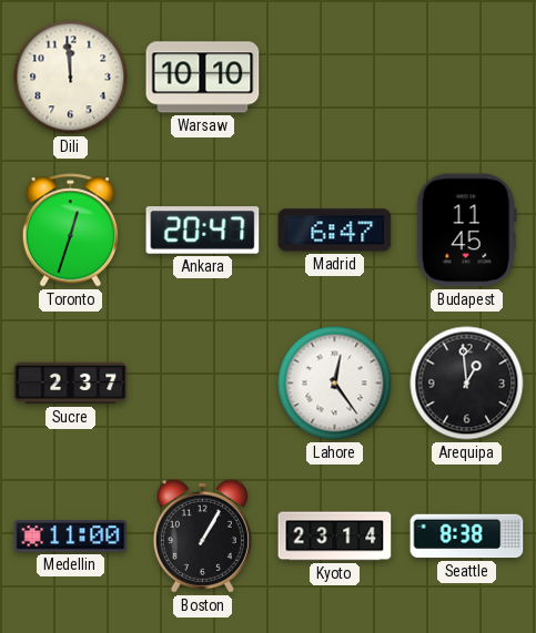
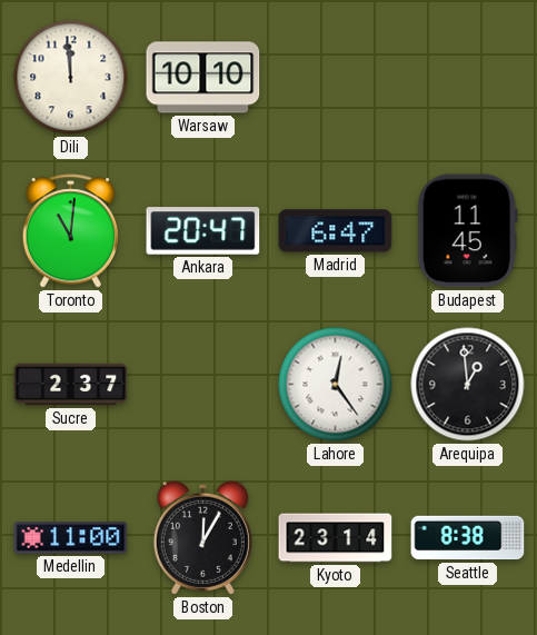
Toronto: 12:33 -> 11:01 (71, 231)
Boston: 1:05 -> 12:05 (202, 537)
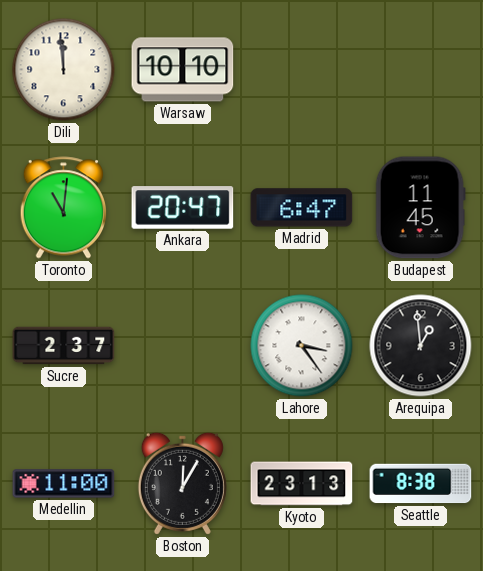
Lahore: 12:24 -> 3:24 (302, 346)
Kyoto: 23:14 -> 23:13 (302, 484)
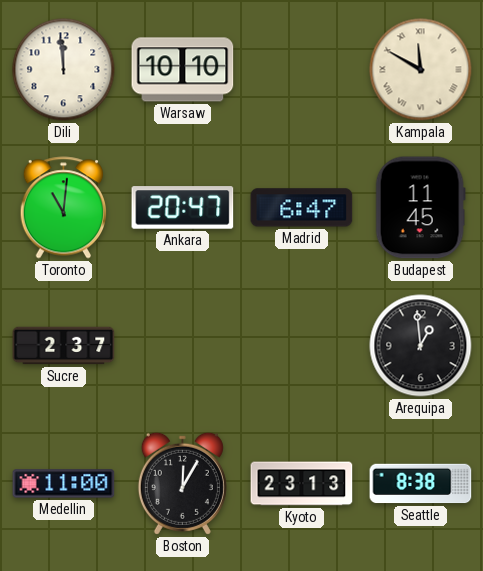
Kampala: none -> 11:50 (421, 70)
Lahore: 3:24 -> none (302, 346)
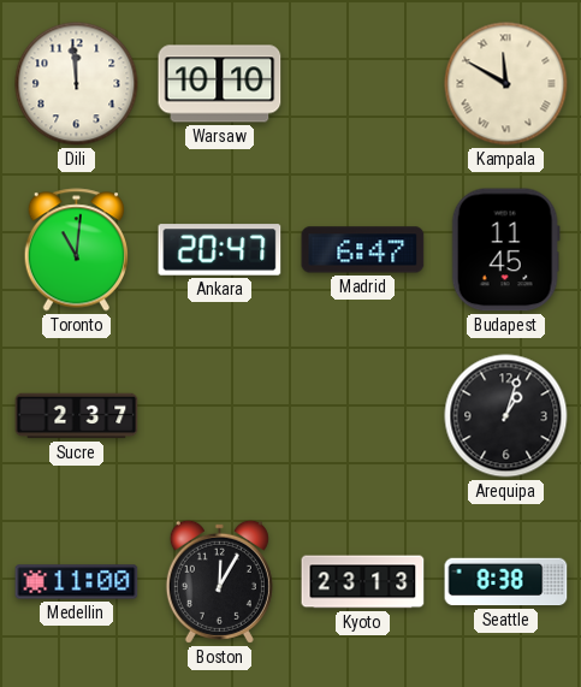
Arequipa: 12:59 -> 1:03 (506, 416)
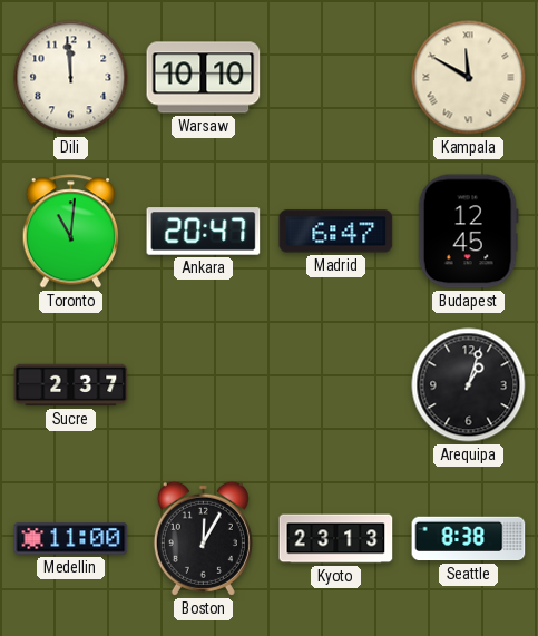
Budapest: 11:45 -> 12:45 (468, 232)
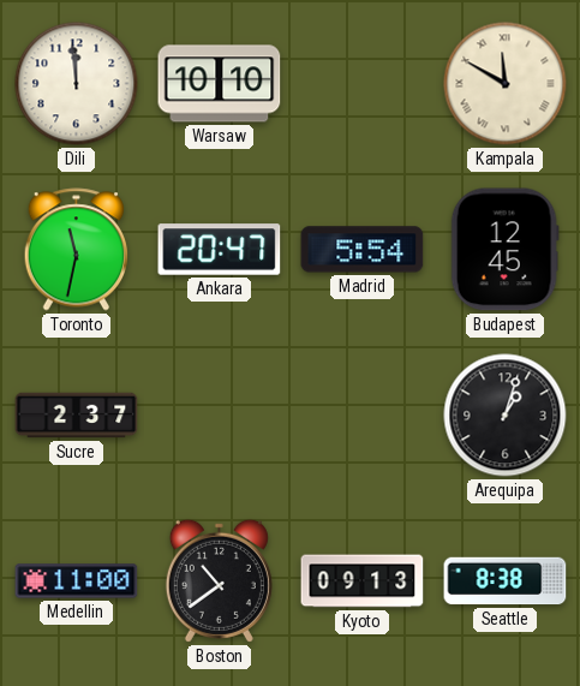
Toronto: 11:01 -> 11:32 (77, 250)
Madrid: 6:47 -> 5:54 (363, 250)
Boston: 12:05 -> 10:39 (219, 580)
Kyoto: 23:13 -> 09:13 (363, 581)
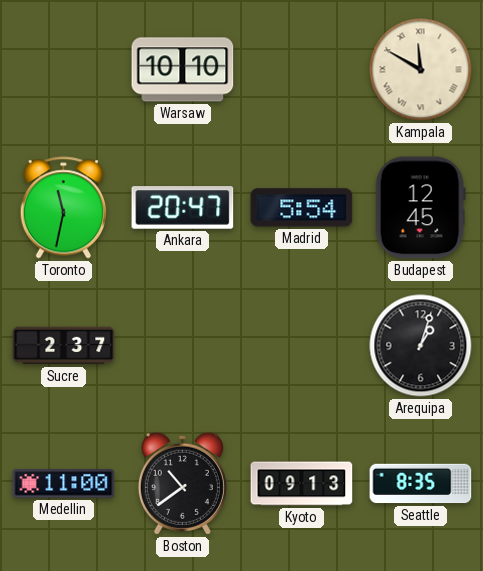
Dili: 11:59 -> none (77, 84)
Seattle: 8:38 -> 8:35 (421, 484)
